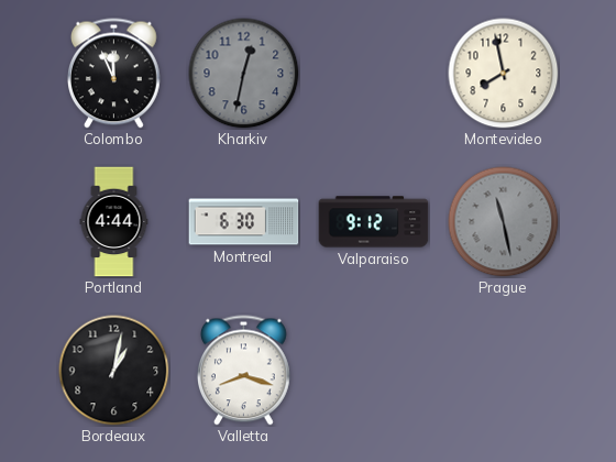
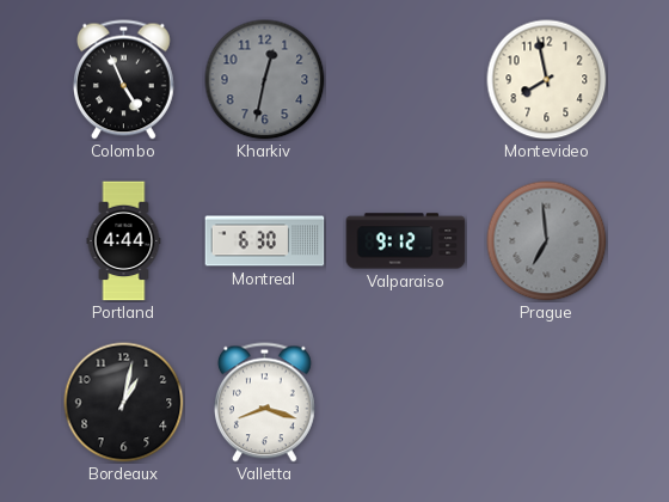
Colombo: 11:56 -> 4:56 (124, 80)
Prague: 11:28 -> 6:59 (547, 241)
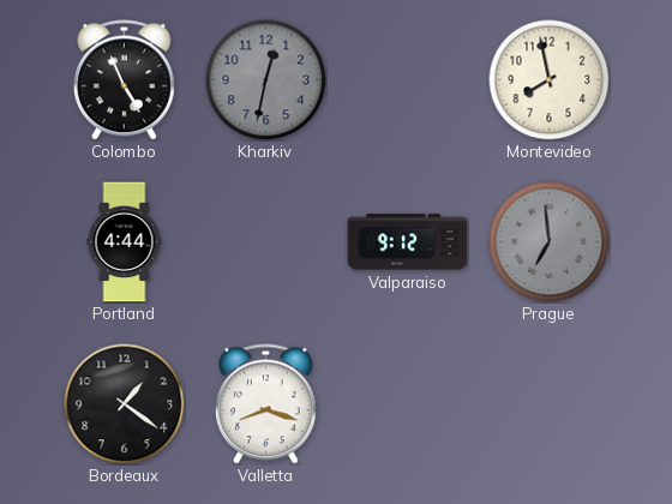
Montreal: 6:30 -> none (265, 241)
Bordeaux: 1:02 -> 1:21 (125, 404)
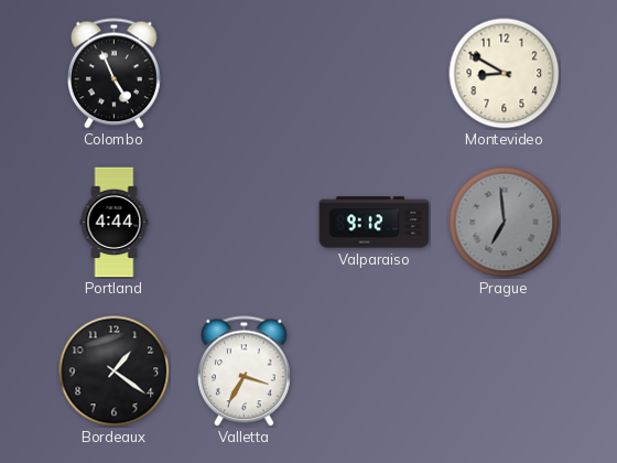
Kharkiv: 12:32 -> none (266, 80)
Montevideo: 7:58 -> 8:50 (505, 74)
Valletta: 8:18 -> 3:35 (245, 372)
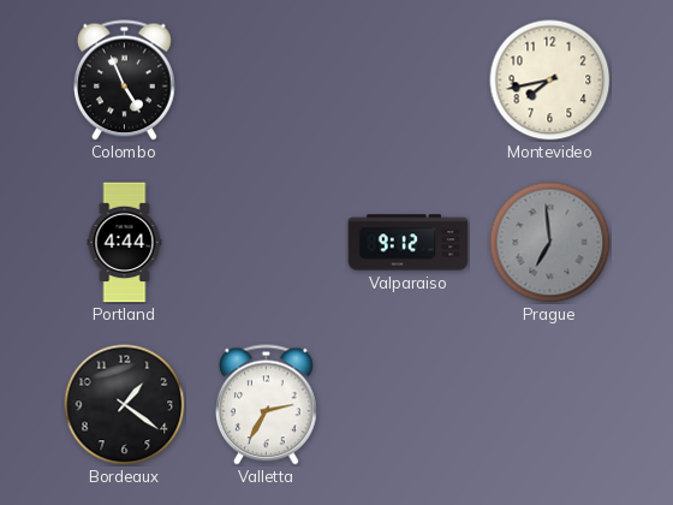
Montevideo: 8:50 -> 7:43 (550, 81)
Valletta: 3:35 -> 2:35 (267, 405)
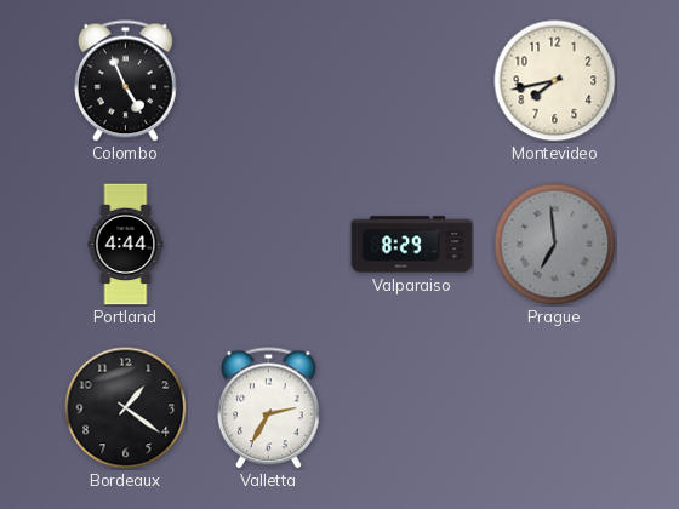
Valparaiso: 9:12 -> 8:29 (412, 245)
